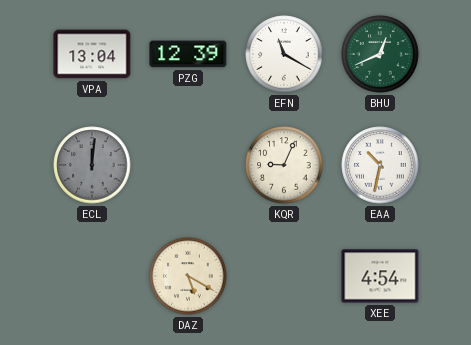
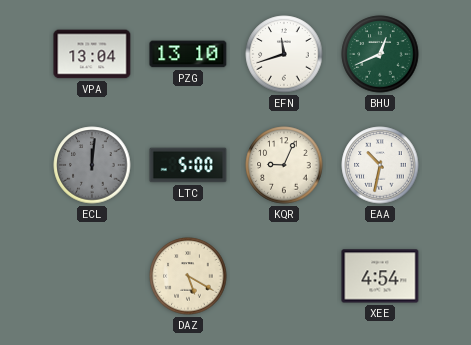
PZG: 12:39 -> 13:10 (188, 54)
EFN: 11:20 -> 11:42 (284, 54)
LTC: none -> 5:00 (188, 165)
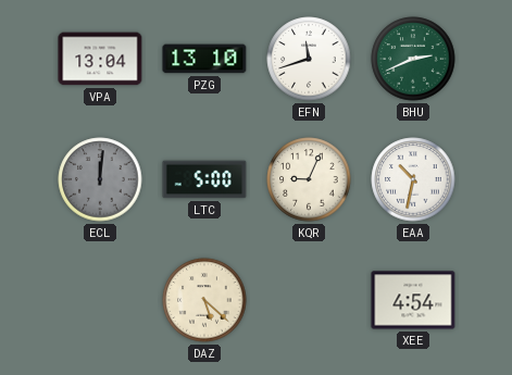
BHU: 12:41 -> 2:41 (413, 59)
DAZ: 5:20 -> 5:22 (204, 300)
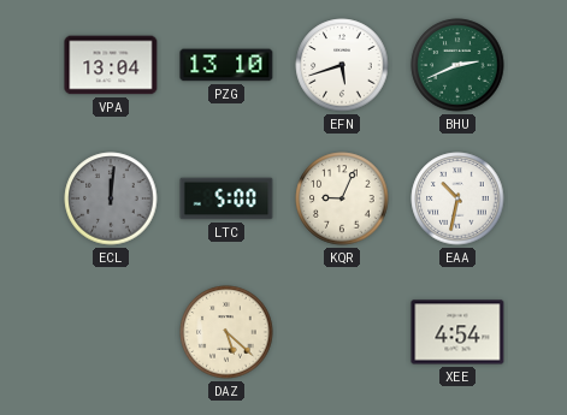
EFN: 11:42 -> 5:42 (342, 65)
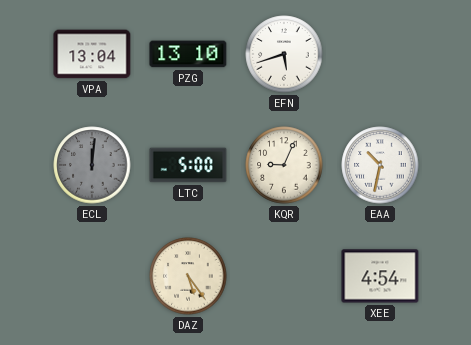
BHU: 2:41 -> none (457, 65)
DAZ: 5:22 -> 5:24 (188, 276)
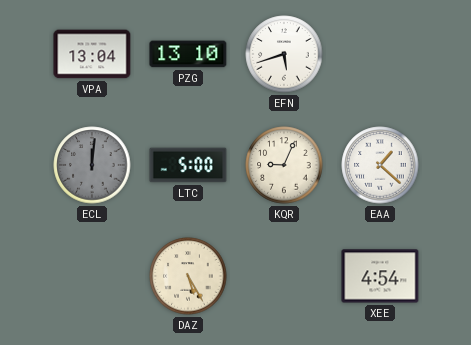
EAA: 10:32 -> 1:22 (380, 165)
DAZ: 5:24 -> 5:25 (188, 276)
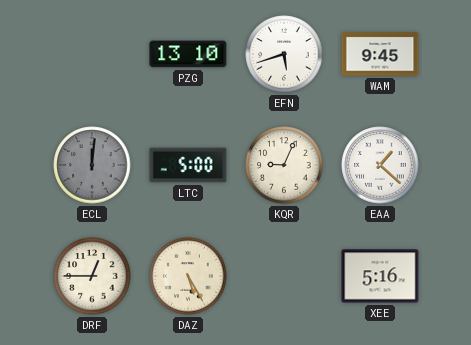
VPA: 13:04 -> none (92, 54)
WAM: none -> 9:45 (380, 54)
DRF: none -> 12:45 (92, 276)
XEE: 4:54 -> 5:16 (380, 276)
